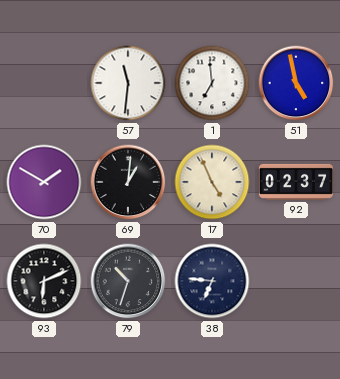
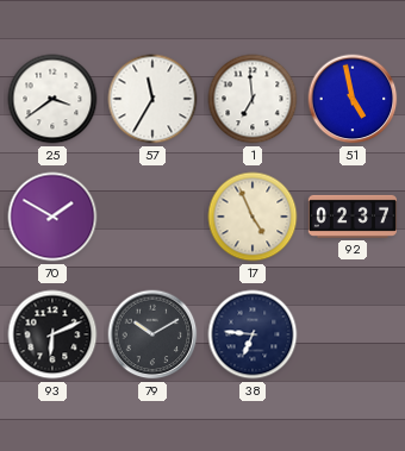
25: none -> 3:39 (52, 99)
57: 11:31 -> 11:35 (152, 99)
69: 1:01 -> none (128, 182)
79: 10:33 -> 10:10 (152, 334)
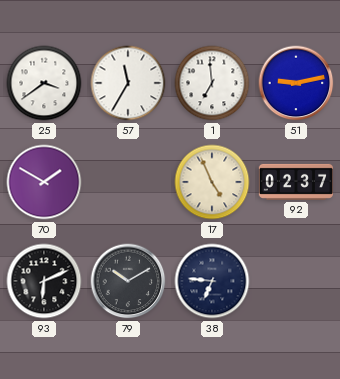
51: 4:58 -> 9:13 (296, 83)
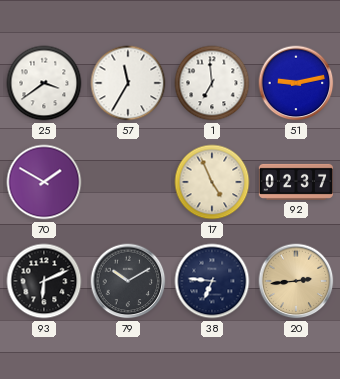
20: none -> 2:44 (296, 281)
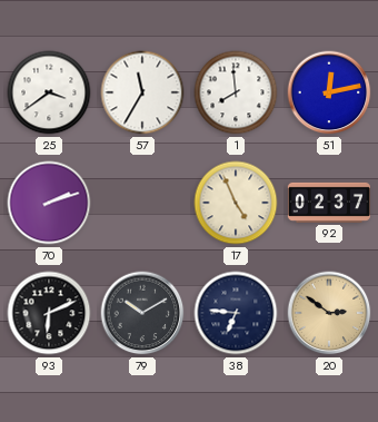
1: 6:59 -> 7:59 (236, 92)
51: 9:13 -> 12:13 (329, 92)
70: 1:50 -> 2:12 (49, 203)
20: 2:44 -> 2:51 (329, 313)
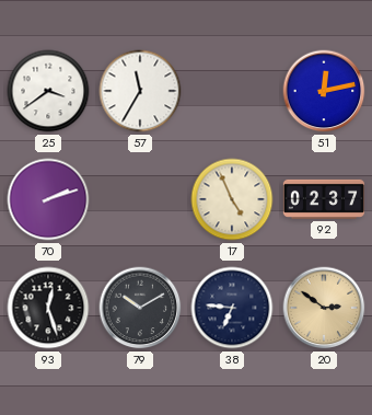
1: 7:59 -> none (236, 92)
93: 6:11 -> 12:27 (48, 308)
